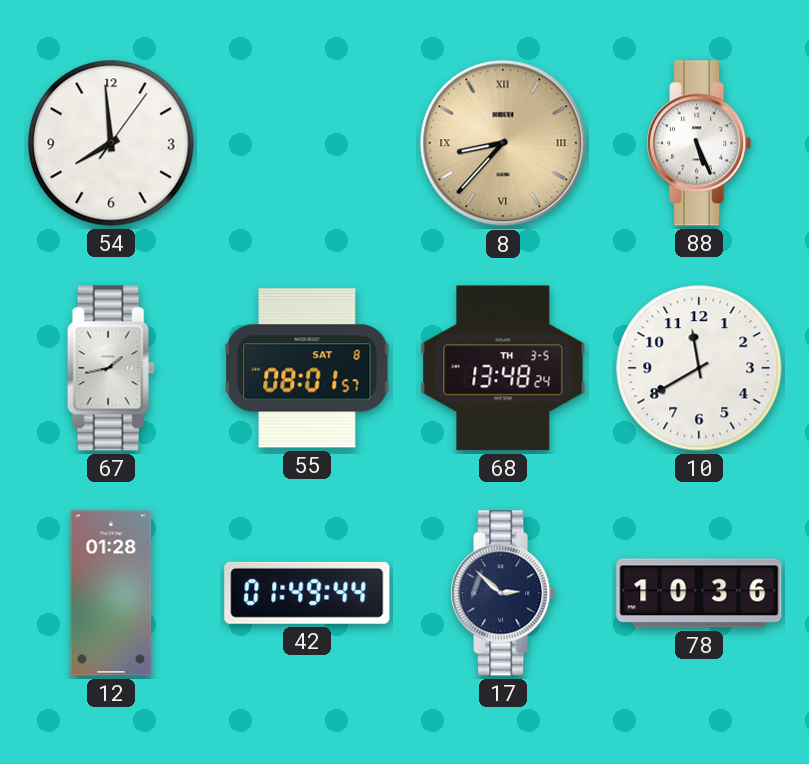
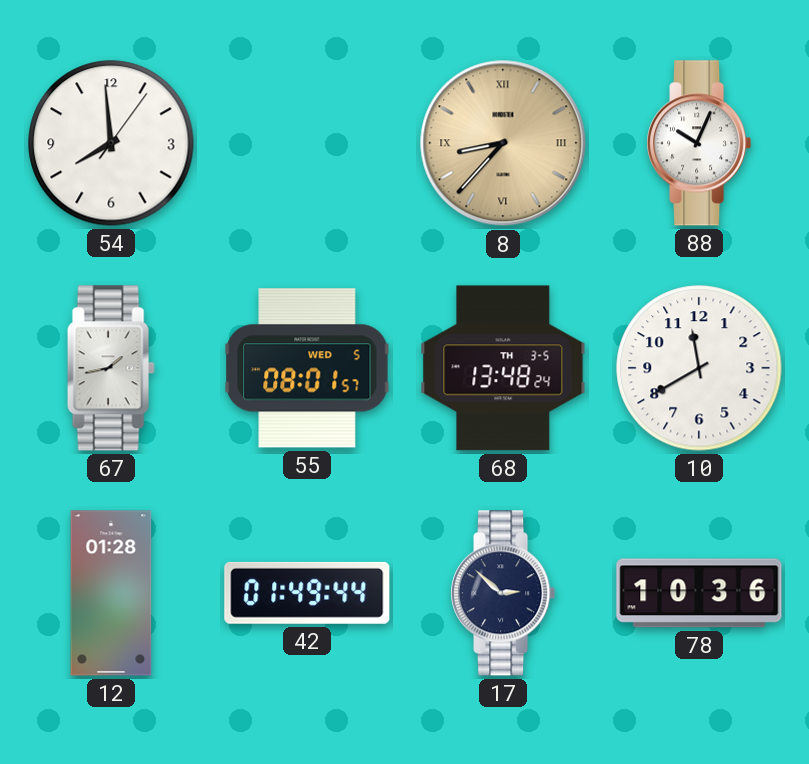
88: 5:26 -> 10:04 (699, 143)
55 date: SAT 8 -> WED 5 (307, 368)
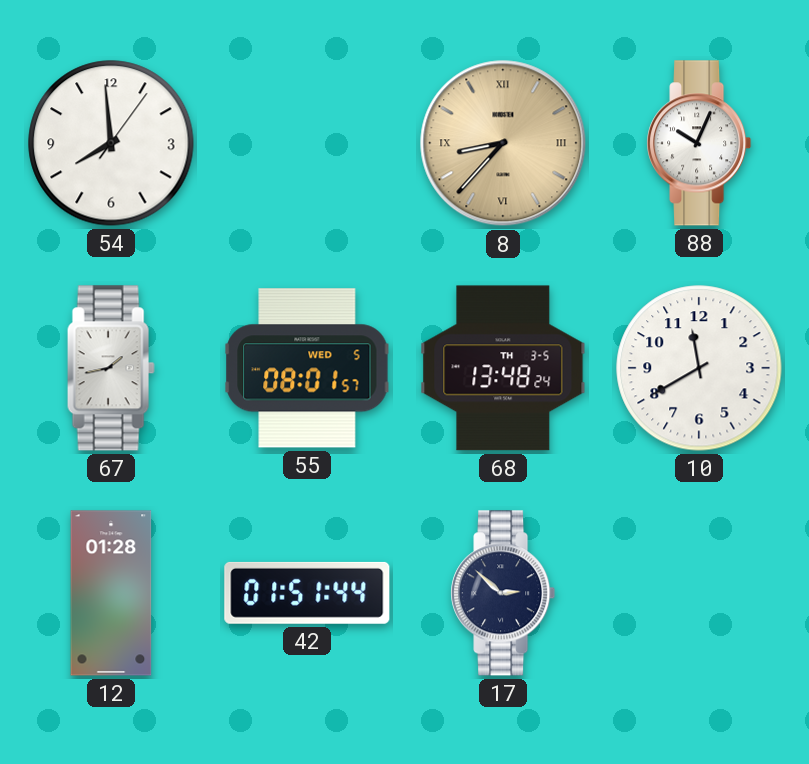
42: 01:49 -> 01:51 (307, 593)
78: 10:36 -> none (699, 593)
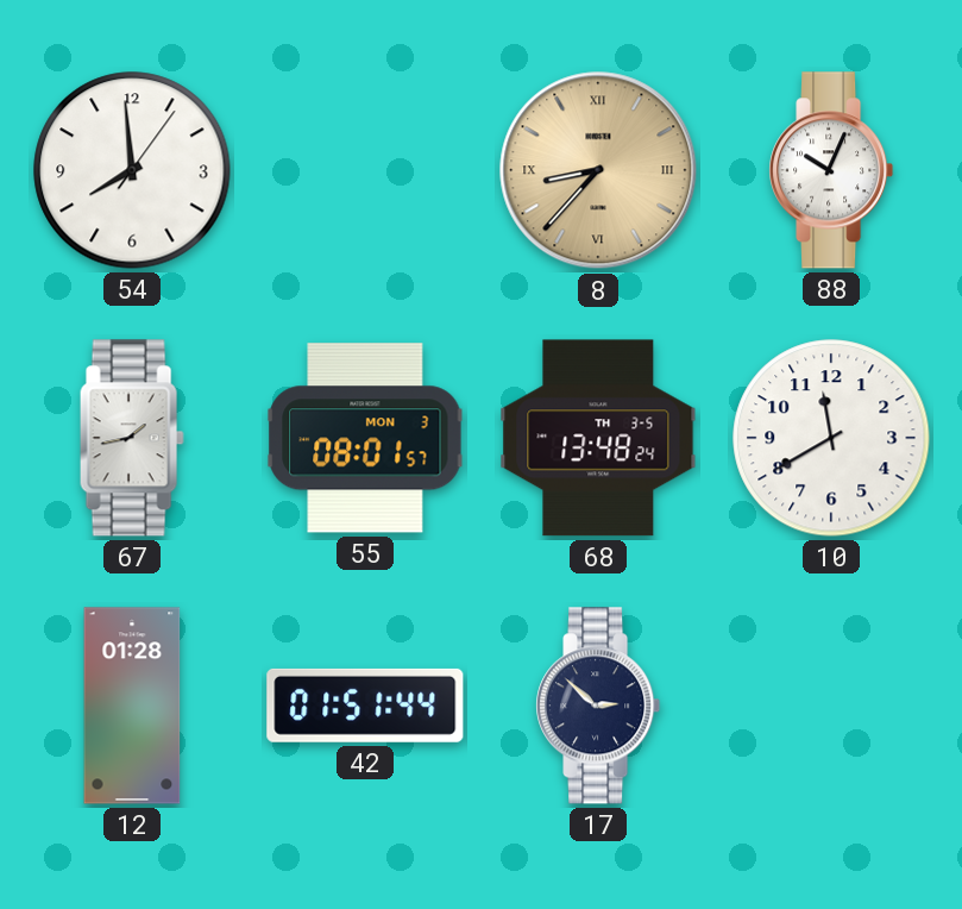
55 date: WED 5 -> MON 3 (365, 438)
